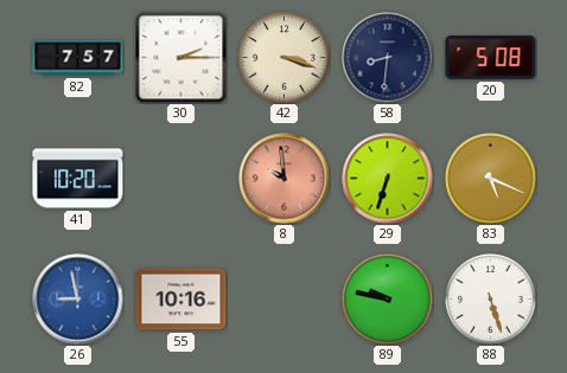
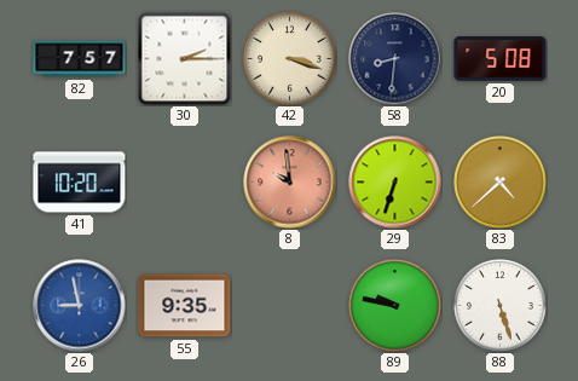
83: 5:19 -> 4:38 (501, 183)
55: 10:16 -> 9:35 (185, 306)
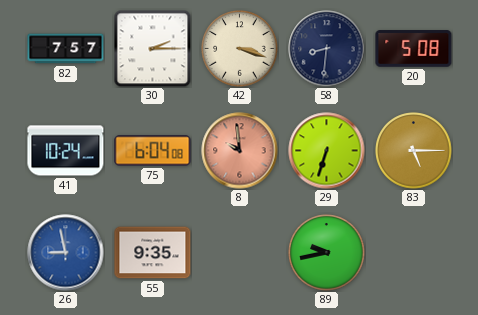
41: 10:20 -> 10:24 (66, 151)
75: none -> 6:04 (153, 151)
83: 4:38 -> 5:15 (414, 151)
89: 9:47 -> 9:43 (327, 253)
88: 5:27 -> none (501, 306)
